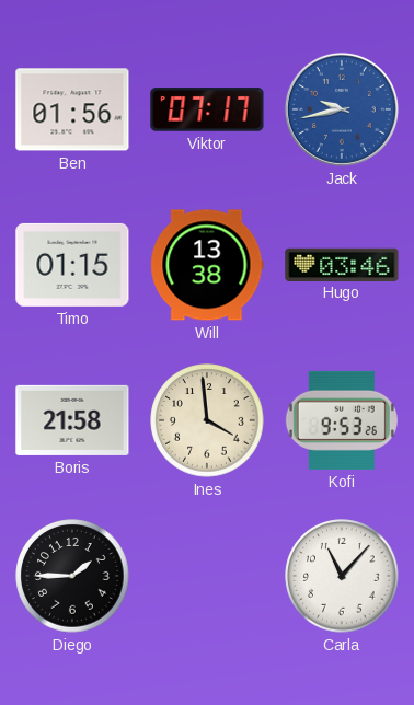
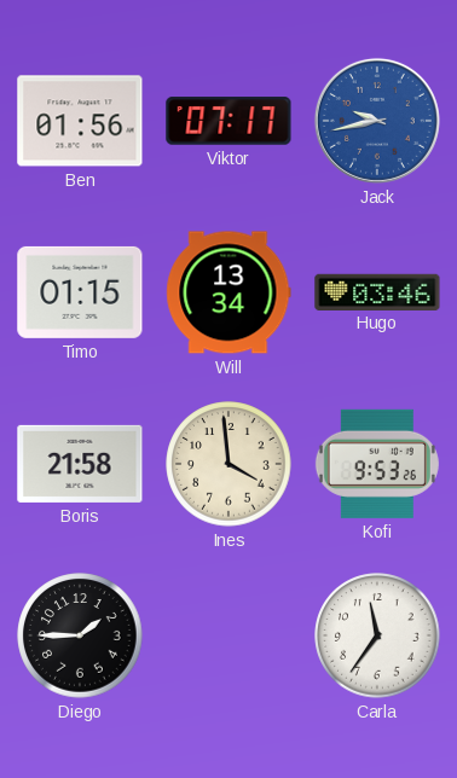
Will: 13:38 -> 13:34 (228, 292)
Carla: 11:07 -> 11:36 (377, 635)
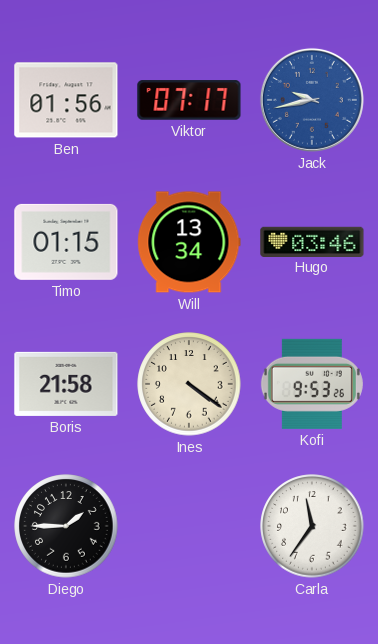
Ines: 3:59 -> 4:21 (189, 384)
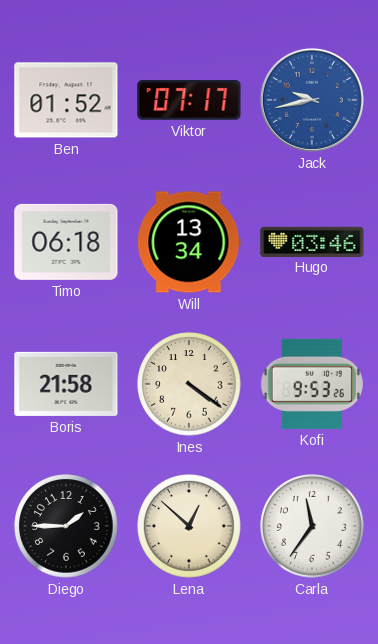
Ben: 01:56 -> 01:52 (66, 100)
Timo: 01:15 -> 06:18 (66, 242)
Lena: none -> 12:52 (189, 526)
